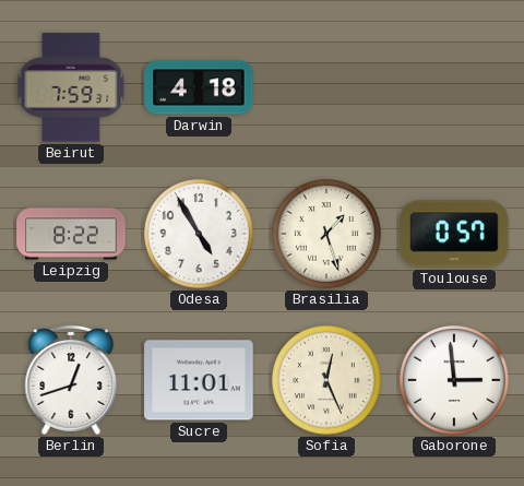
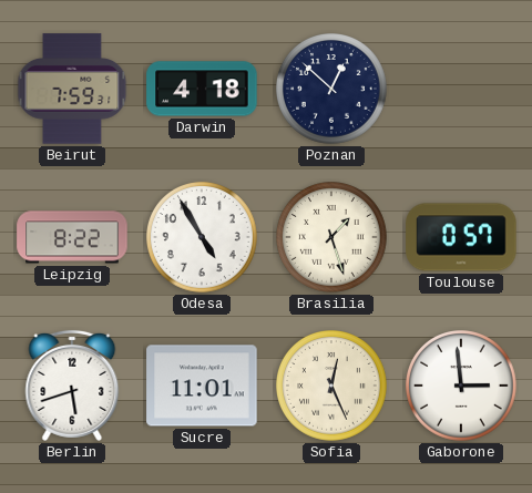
Poznan: none -> 12:52 (332, 90)
Berlin: 12:42 -> 5:42 (72, 386)
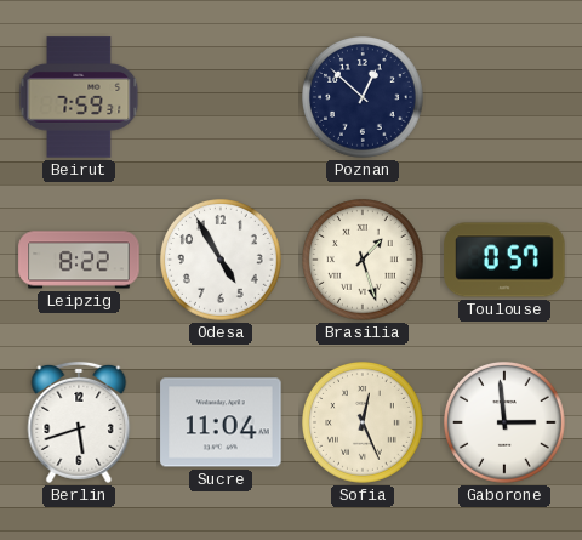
Darwin: 4:18 -> none (202, 89)
Sucre: 11:01 -> 11:04 (221, 422)
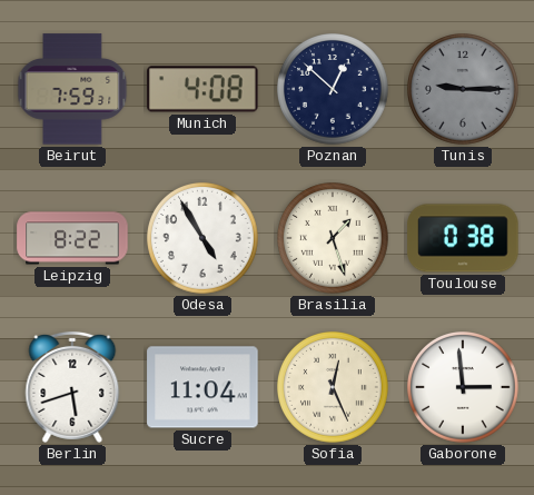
Munich: none -> 4:08 (202, 89)
Tunis: none -> 9:15 (464, 90)
Toulouse: 0:57 -> 0:38 (463, 238)
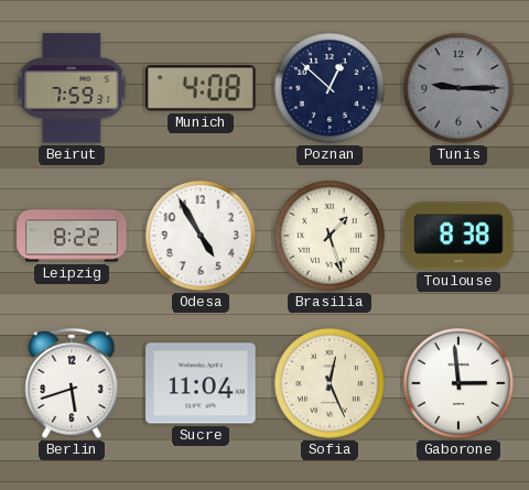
Toulouse: 0:38 -> 8:38 (458, 236)
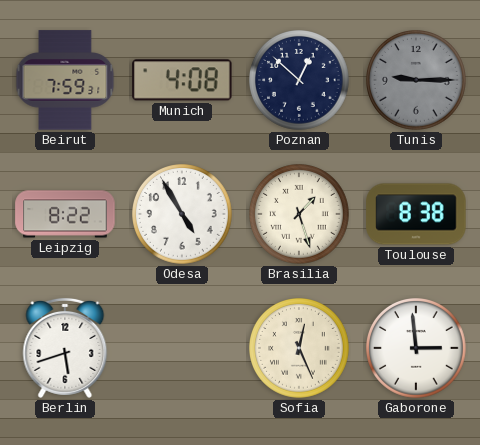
Sucre: 11:04 -> none (201, 383)
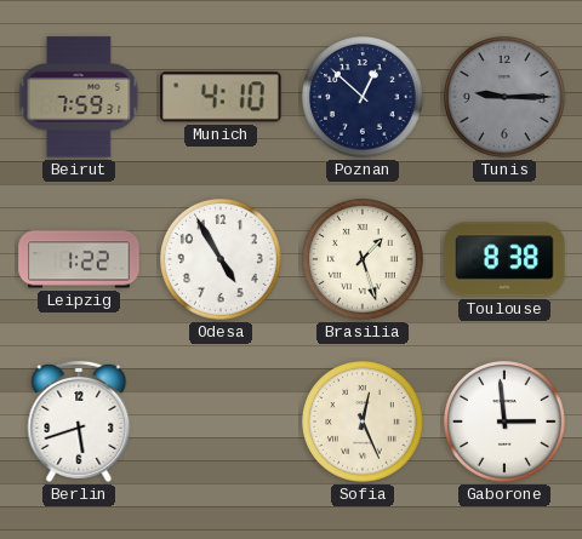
Munich: 4:08 -> 4:10 (221, 97)
Leipzig: 8:22 -> 1:22 (79, 259)
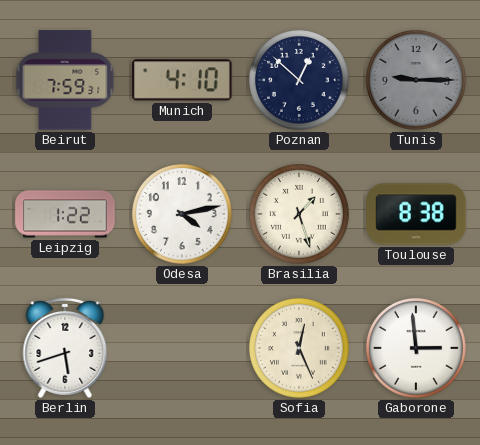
Odesa: 4:55 -> 4:13 (183, 215)
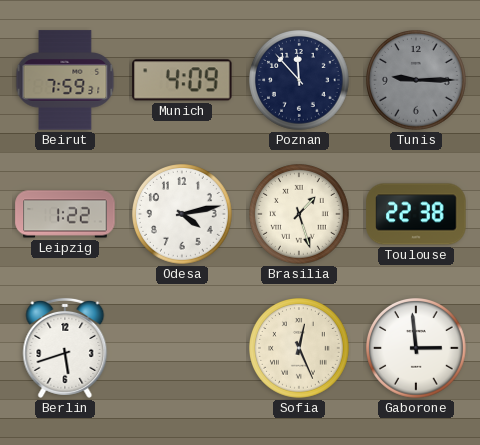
Munich: 4:10 -> 4:09 (182, 80)
Poznan: 12:52 -> 11:53 (300, 81)
Toulouse: 8:38 -> 22:38 (416, 214)
